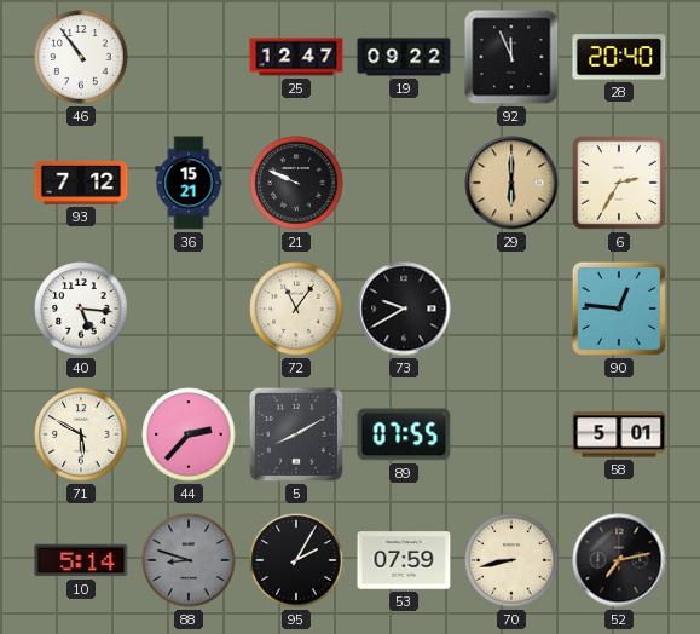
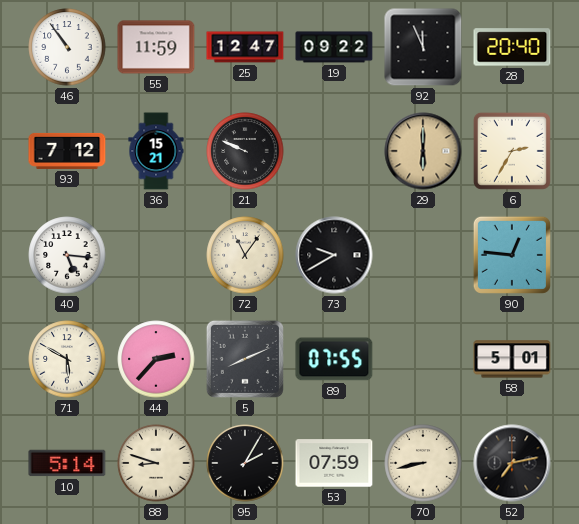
55: none -> 11:59 (156, 47)
5: 8:10 -> 8:11 (245, 359)
88 dial: grey -> cream (156, 463)
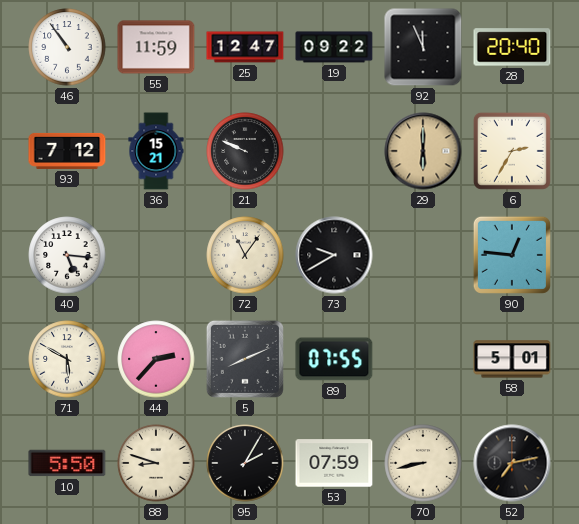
10: 5:14 -> 5:50 (67, 463)
